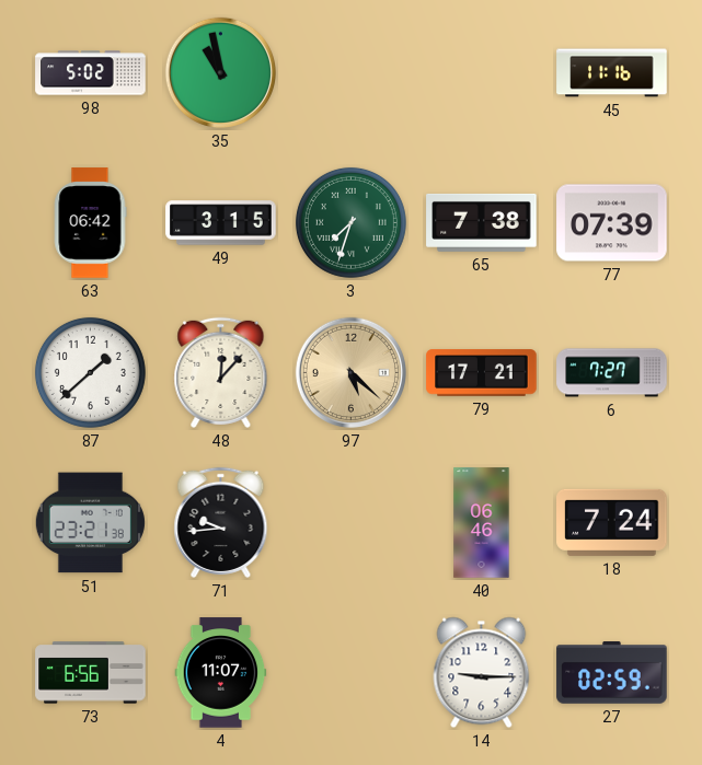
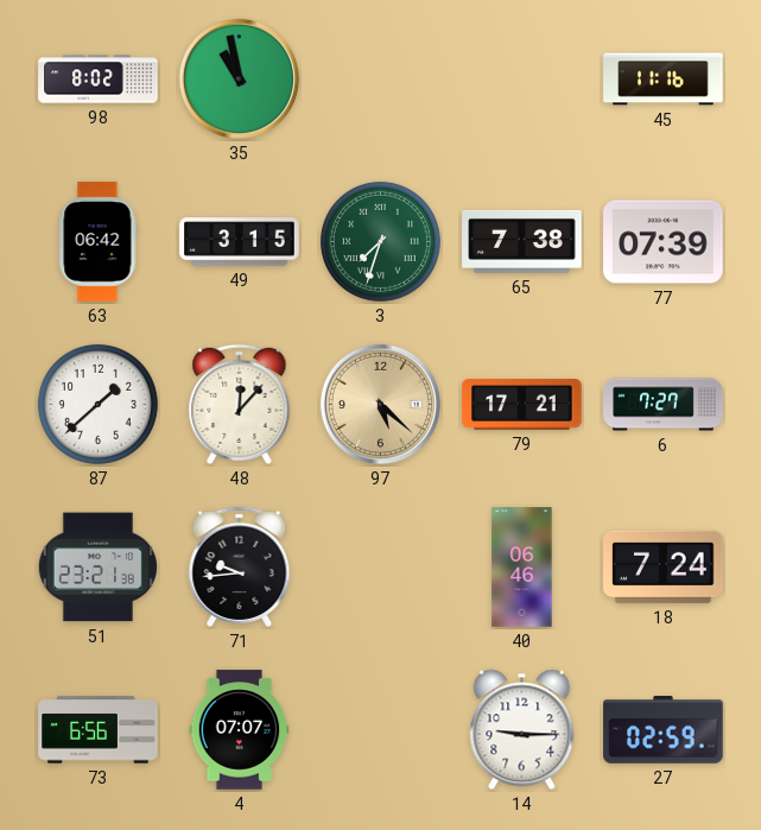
98: 5:02 -> 8:02 (99, 80)
4: 11:07 -> 07:07 (240, 730)
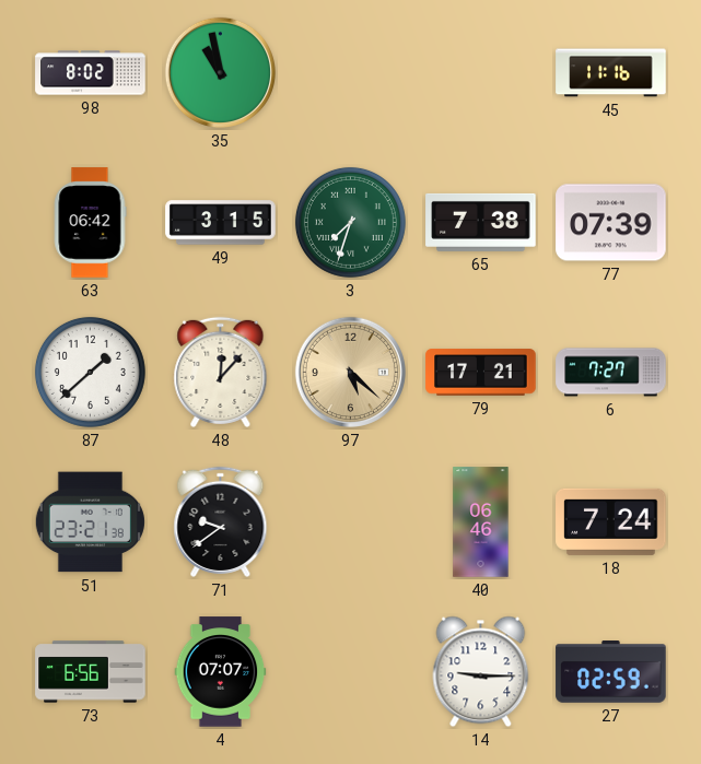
71: 9:44 -> 9:39 (221, 521)
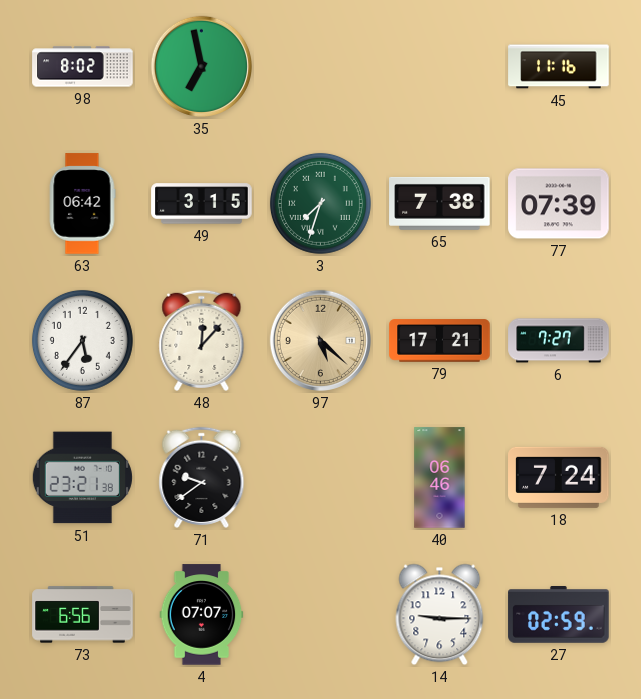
35: 10:58 -> 6:58 (201, 66)
87: 1:38 -> 5:36 (82, 340)
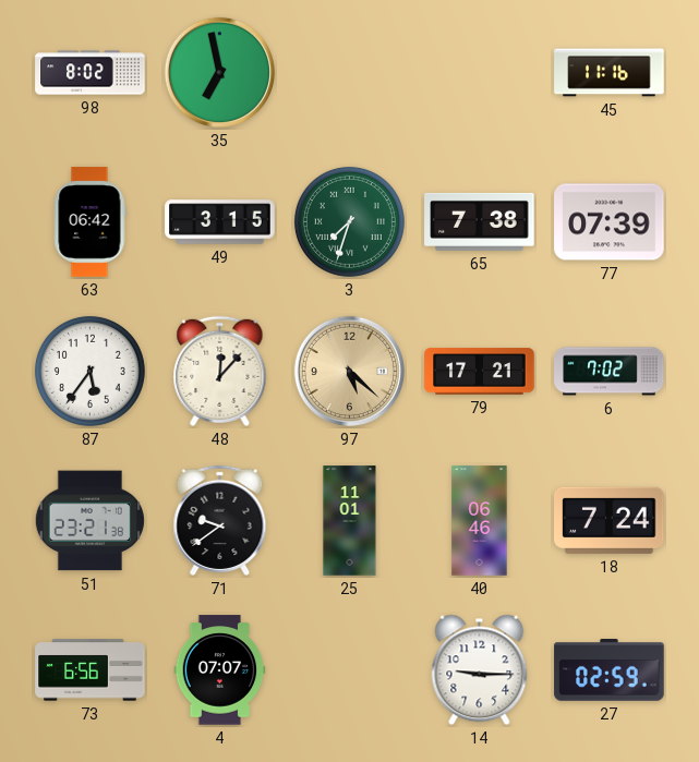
6: 7:27 -> 7:02 (610, 372)
25: none -> 11:01 (350, 521)
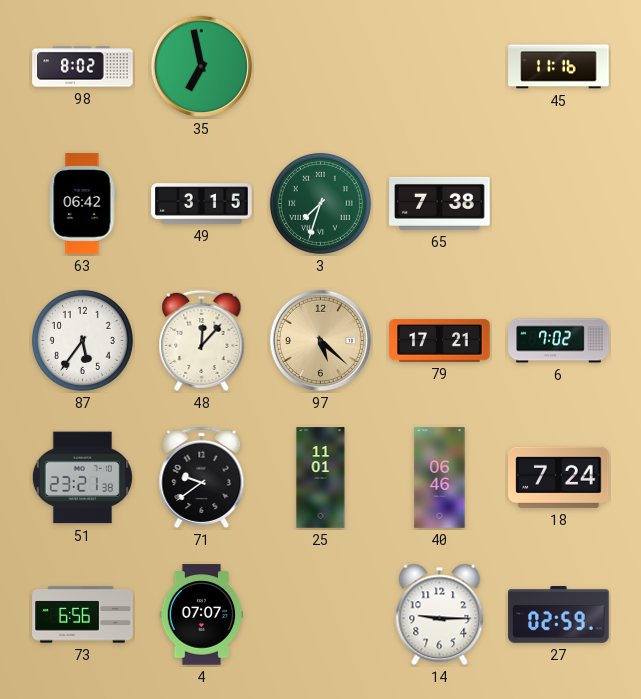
77: 07:39 -> none (610, 222)
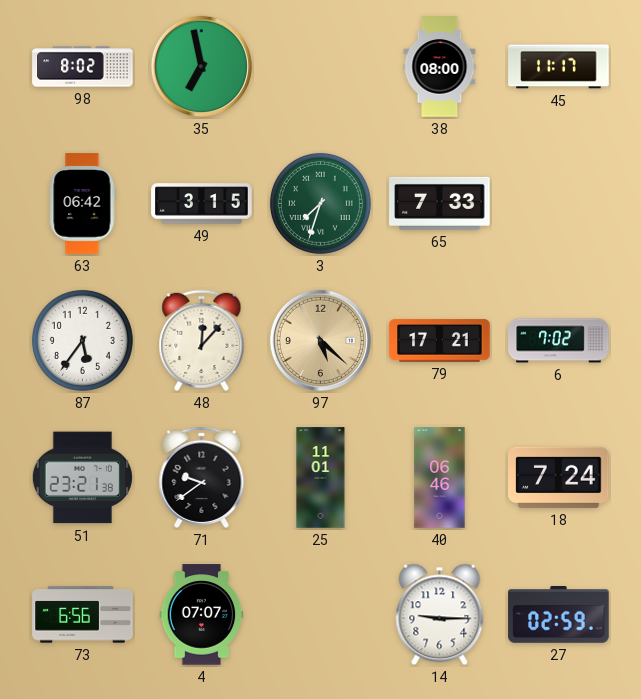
38: none -> 08:00 (440, 67)
45: 11:16 -> 11:17 (559, 67)
65: 7:38 -> 7:33 (440, 203)
